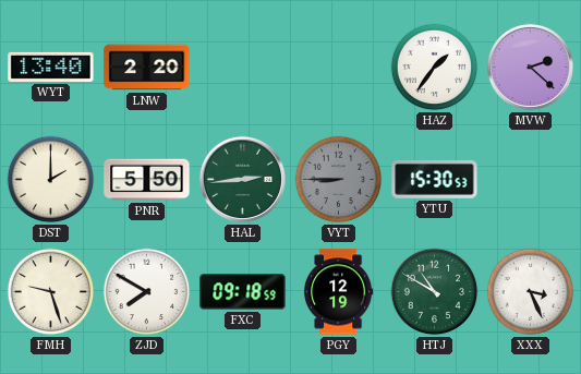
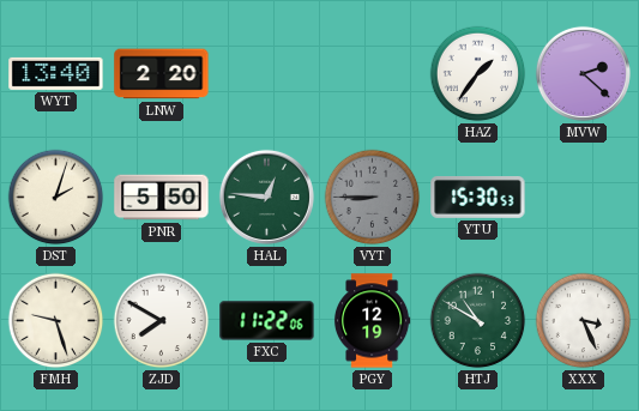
DST: 2:00 -> 2:03 (56, 198)
HAL: 2:44 -> 12:46 (266, 197)
FXC: 09:18 -> 11:22 (267, 321)
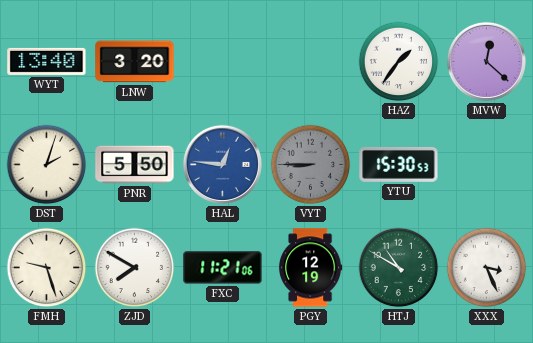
LNW: 2:20 -> 3:20 (135, 62)
MVW: 2:22 -> 12:22 (486, 61)
HAL dial: green -> blue (222, 164)
FXC: 11:22 -> 11:21 (223, 268)
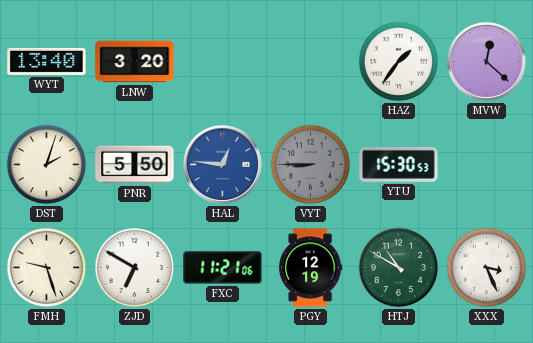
ZJD: 7:50 -> 6:50 (135, 268)
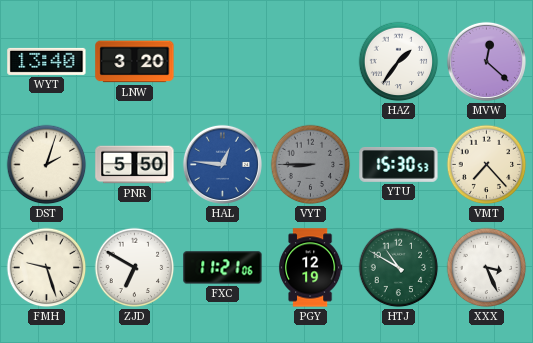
VMT: none -> 7:23 (487, 165)
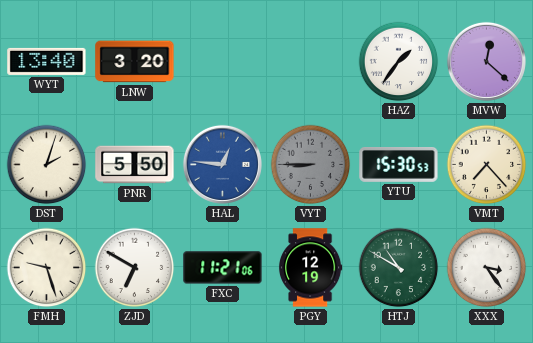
XXX: 3:26 -> 3:24 (487, 268)
